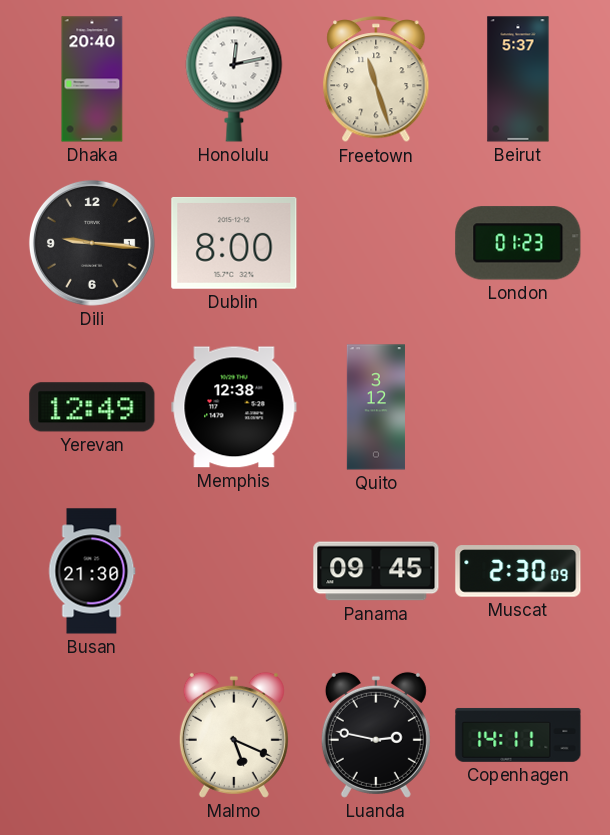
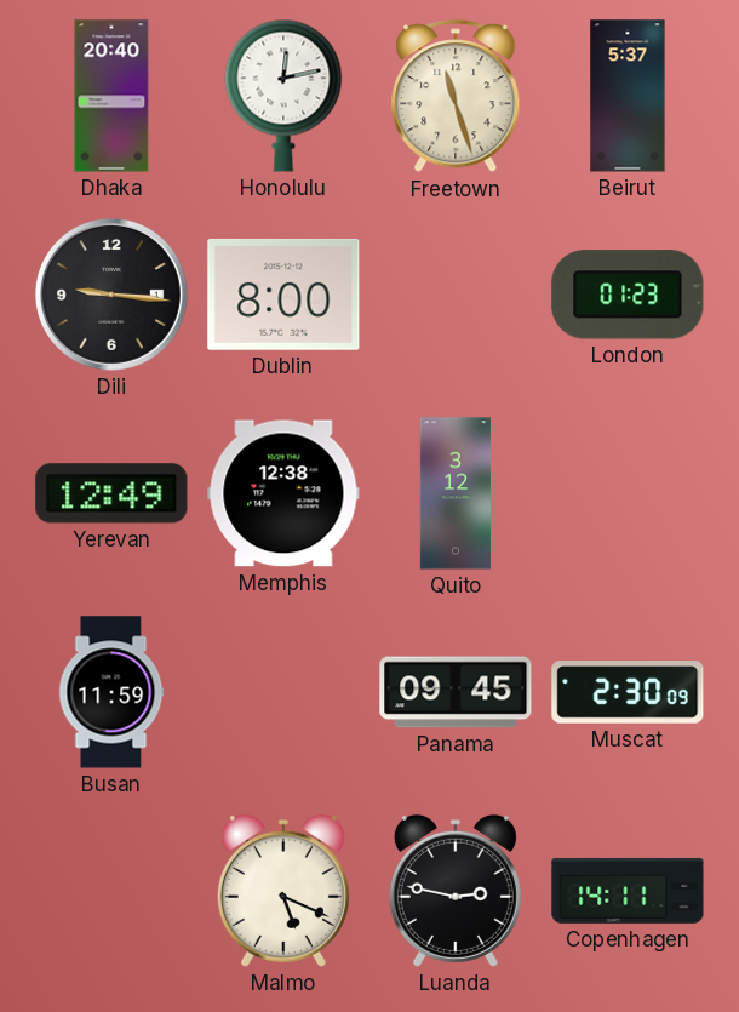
Busan: 21:30 -> 11:59 (111, 692)
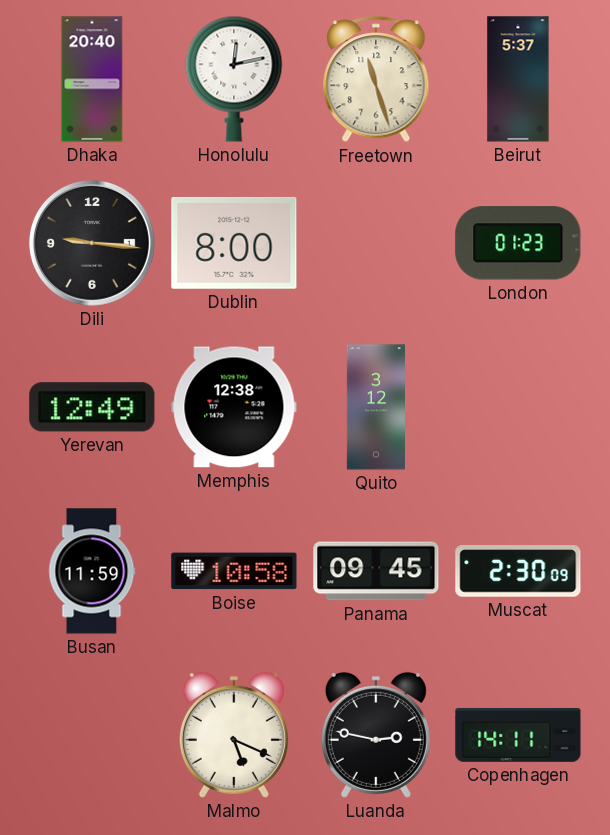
Boise: none -> 10:58 (234, 571)
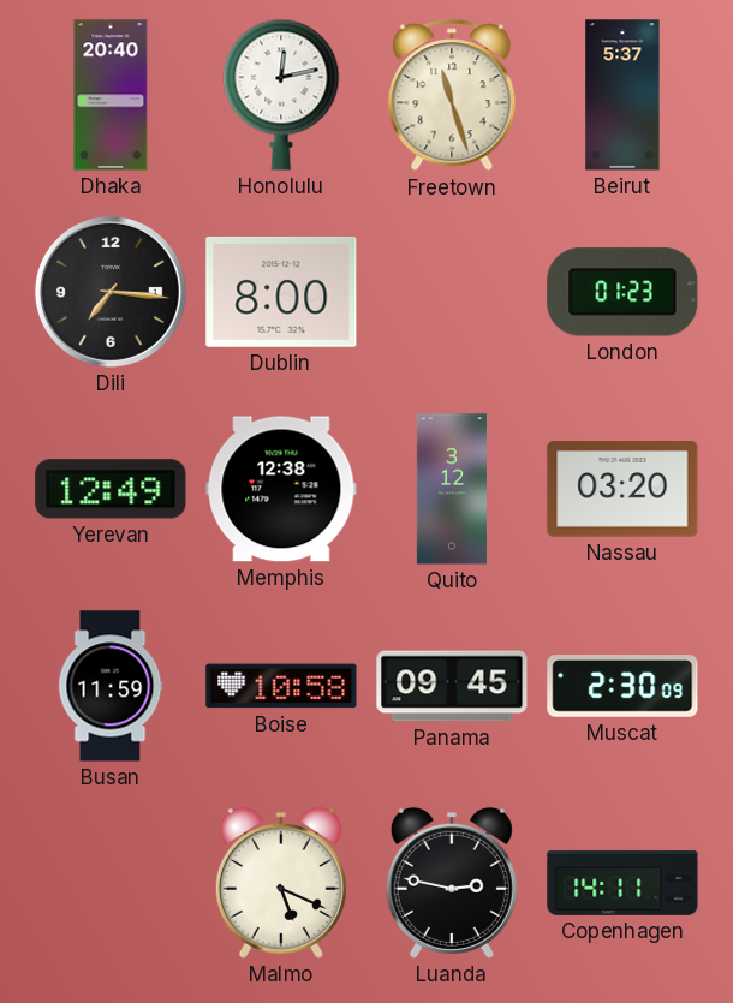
Dili: 9:16 -> 7:16 (111, 292)
Nassau: none -> 03:20 (622, 489)
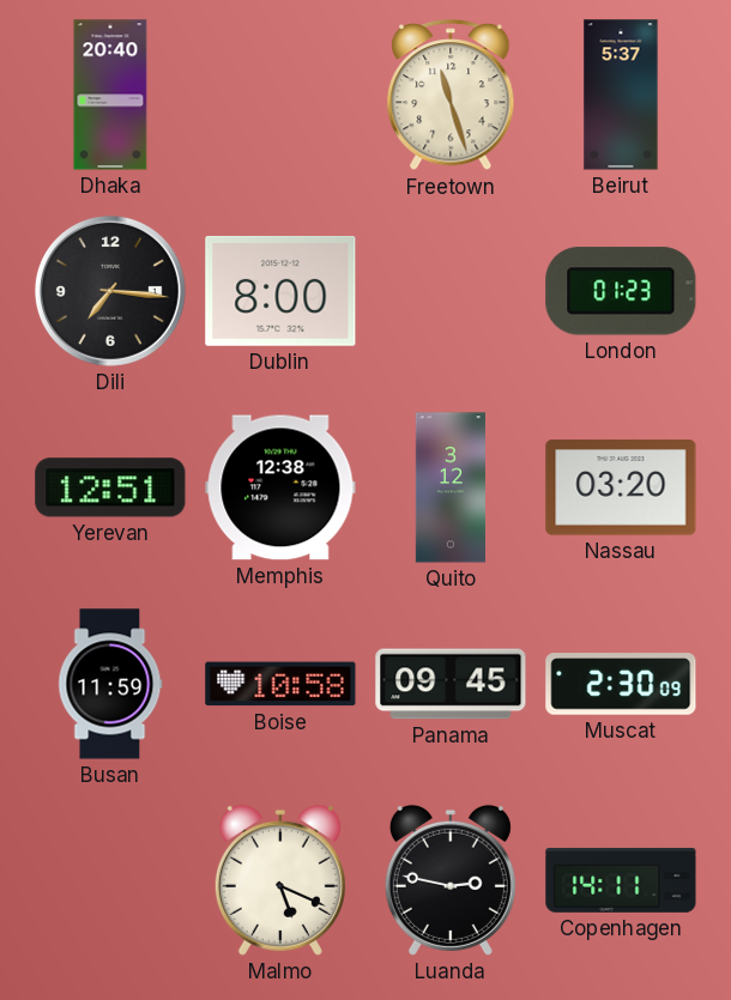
Honolulu: 12:13 -> none (281, 95)
Yerevan: 12:49 -> 12:51 (110, 487)
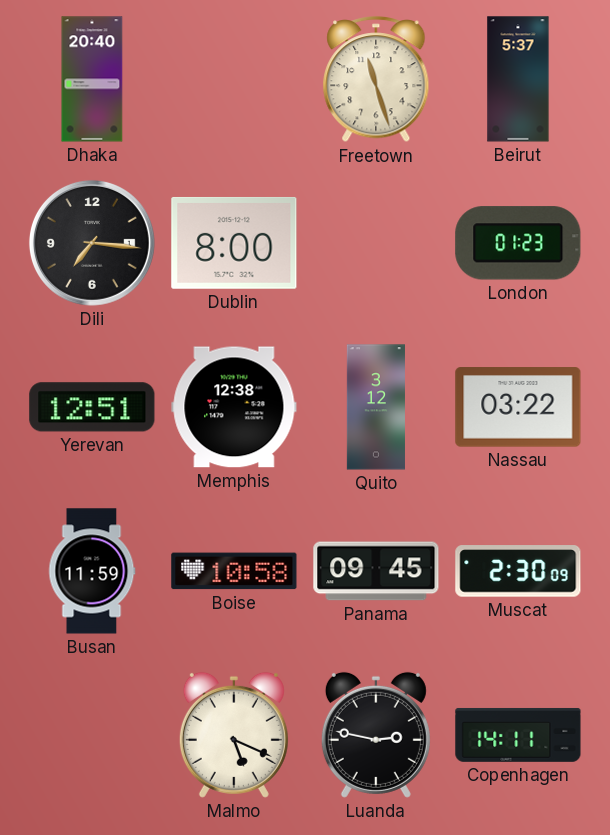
Nassau: 03:20 -> 03:22 (518, 407)
